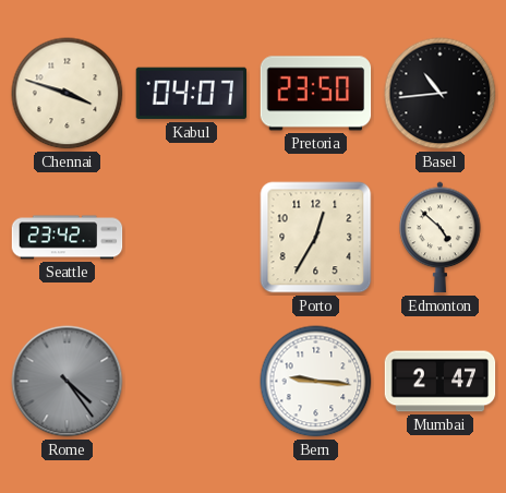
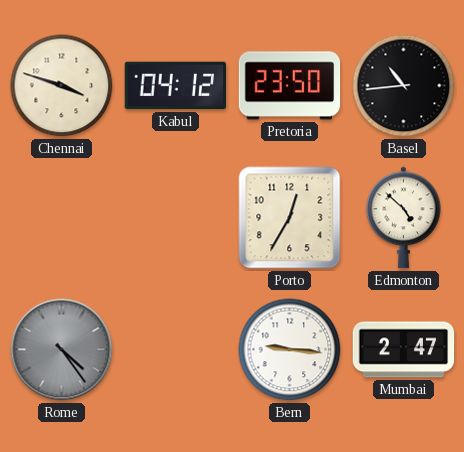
Kabul: 04:07 -> 04:12 (176, 86)
Seattle: 23:42 -> none (68, 238)
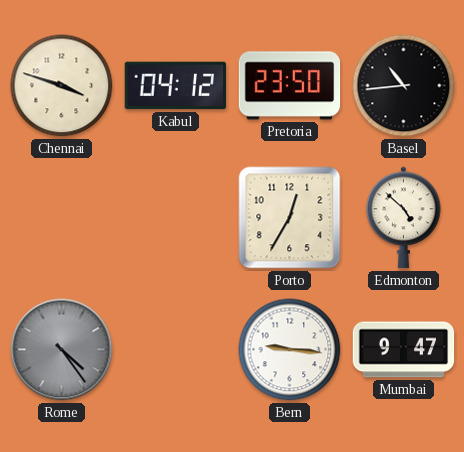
Mumbai: 2:47 -> 9:47 (404, 350)
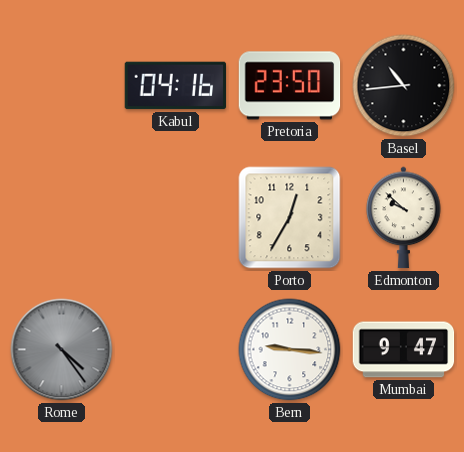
Chennai: 3:48 -> none (62, 86)
Kabul: 04:12 -> 04:16 (176, 86)
Edmonton: 4:52 -> 9:52 (404, 218)
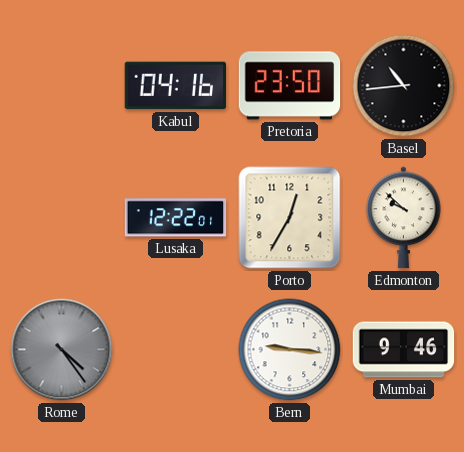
Lusaka: none -> 12:22 (176, 218)
Mumbai: 9:47 -> 9:46 (404, 350)
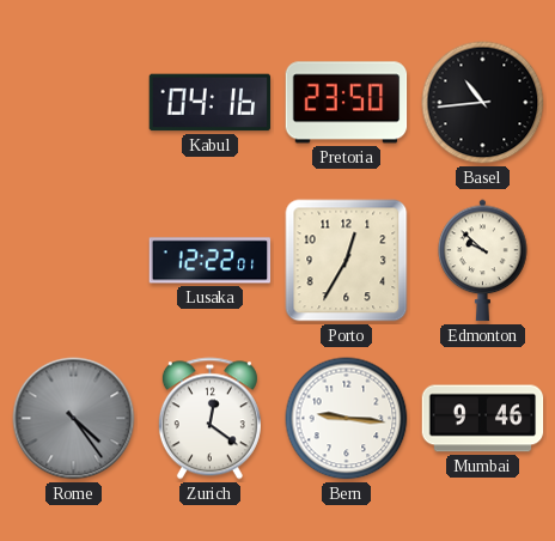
Zurich: none -> 12:21 (209, 419)
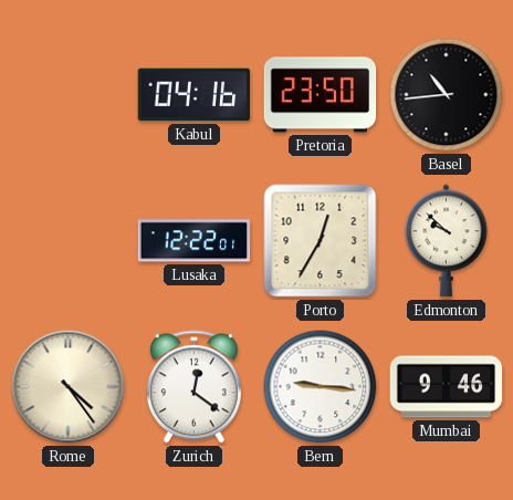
Rome dial: grey -> cream (69, 387)
